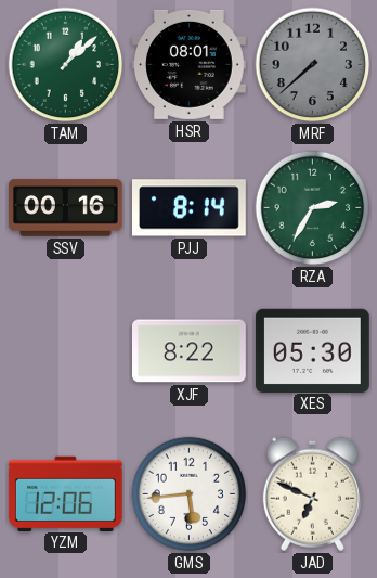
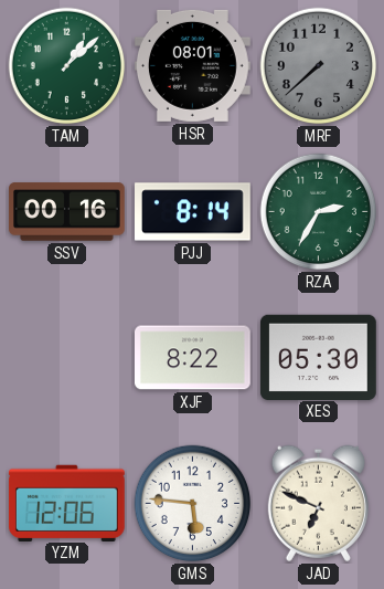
GMS: 5:44 -> 5:46 (193, 504)
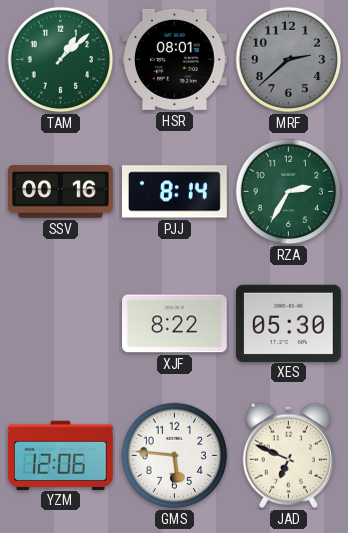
MRF: 7:38 -> 2:38 (289, 60)
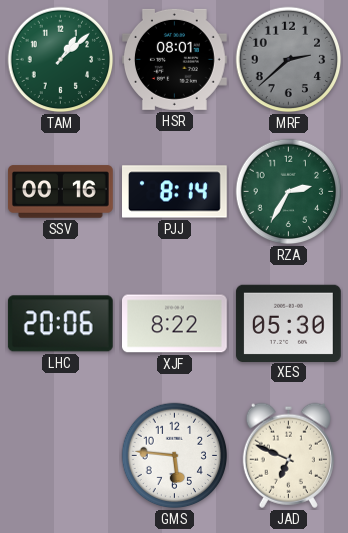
LHC: none -> 20:06 (60, 324)
YZM: 12:06 -> none (60, 455)
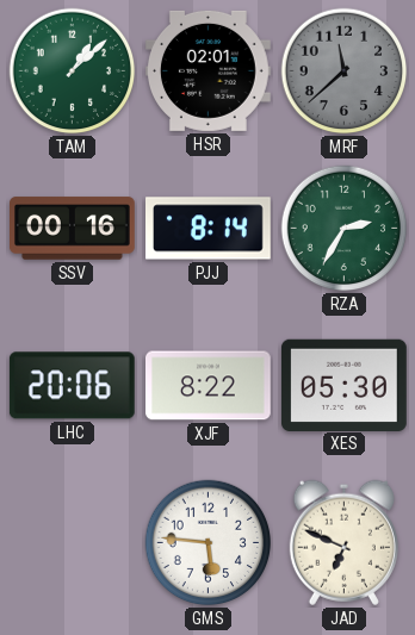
HSR: 08:01 -> 02:01 (209, 70)
MRF: 2:38 -> 11:38 (345, 71)
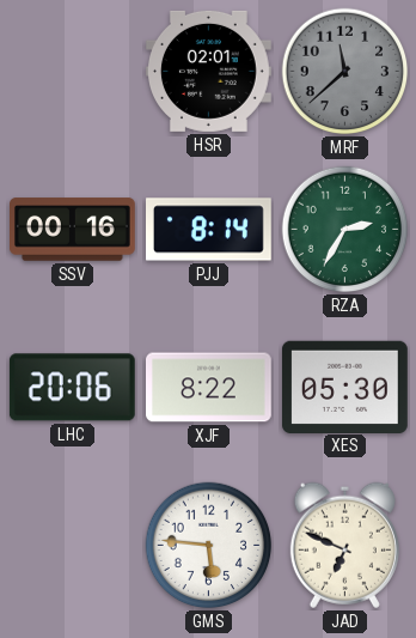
TAM: 1:08 -> none (73, 71)
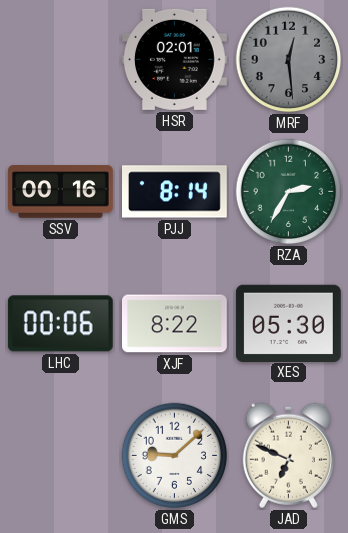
MRF: 11:38 -> 12:29 (289, 60)
LHC: 20:06 -> 00:06 (60, 324)
GMS: 5:46 -> 9:08 (175, 456)
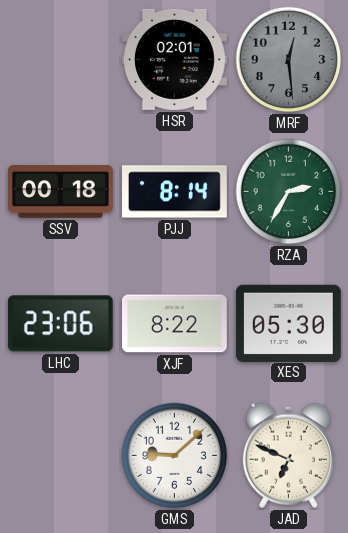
SSV: 00:16 -> 00:18 (61, 192)
LHC: 00:06 -> 23:06 (60, 324)
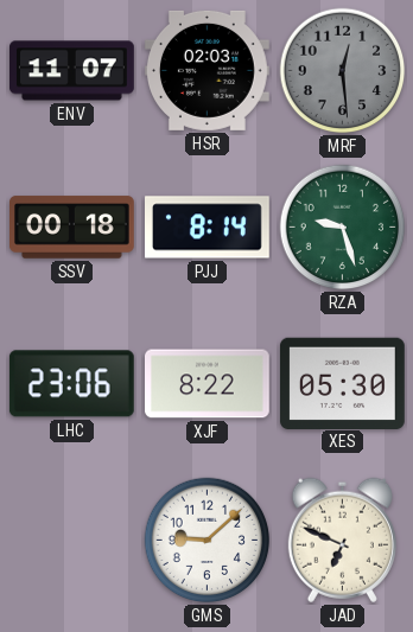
ENV: none -> 11:07 (72, 71)
HSR: 02:01 -> 02:03 (208, 70)
RZA: 2:35 -> 9:27 (343, 228)
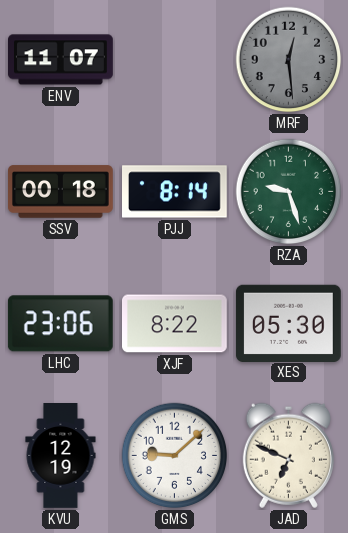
HSR: 02:03 -> none (208, 70)
KVU: none -> 12:19 (61, 456)
